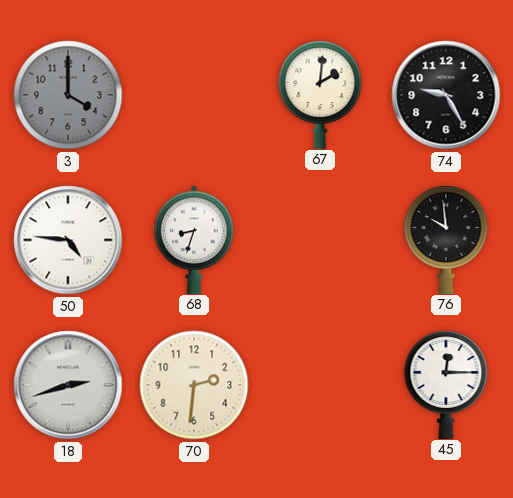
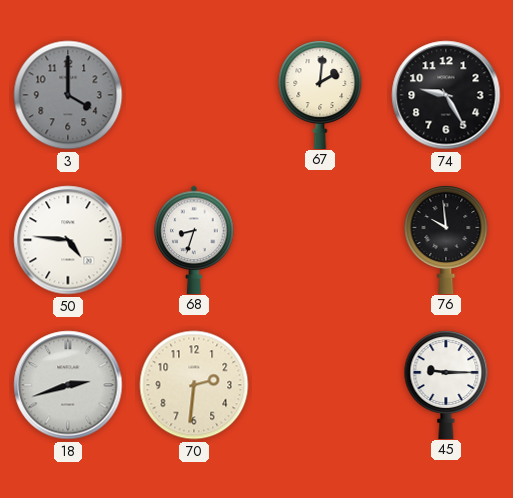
45: 12:15 -> 9:15 (446, 384)
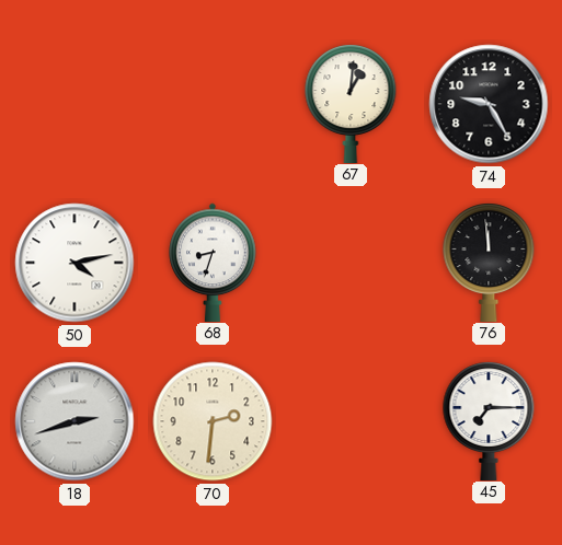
3: 4:00 -> none (68, 95)
67: 2:01 -> 1:01 (351, 103)
50: 4:46 -> 4:13 (74, 263)
76: 9:59 -> 11:59 (489, 262)
45: 9:15 -> 7:15 (489, 420)
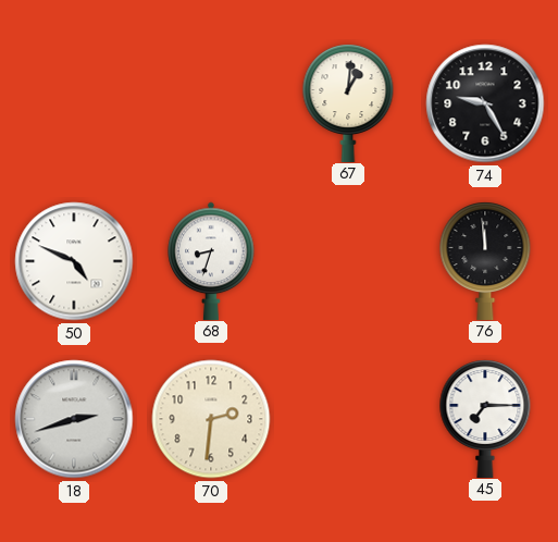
50: 4:13 -> 4:49 (74, 261)
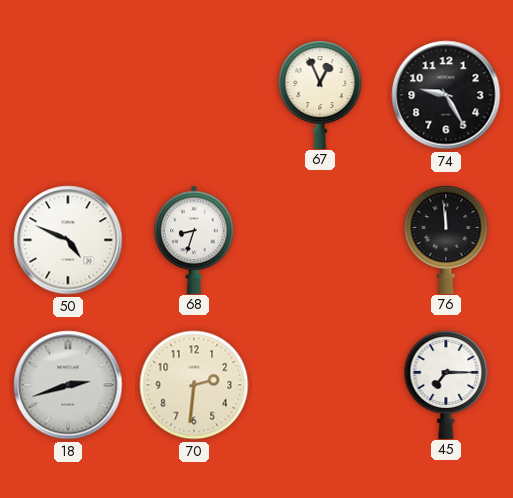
67: 1:01 -> 12:56 (320, 94)
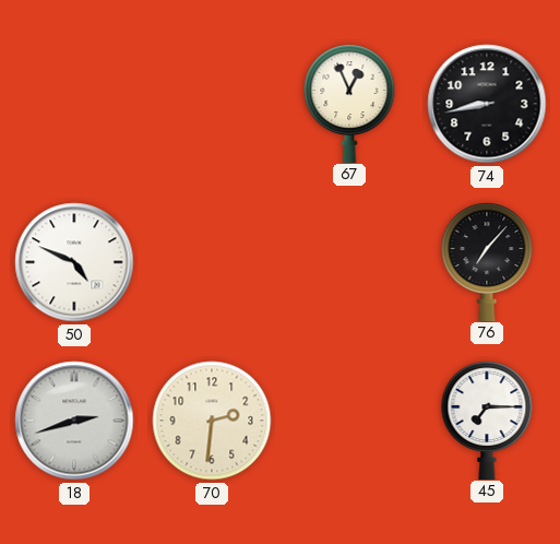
74: 9:25 -> 8:43 (487, 104)
68: 8:33 -> none (194, 239)
76: 11:59 -> 7:07 (487, 261)
